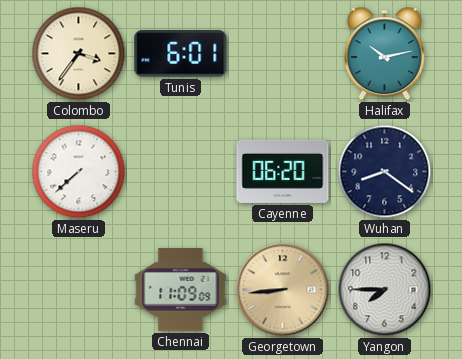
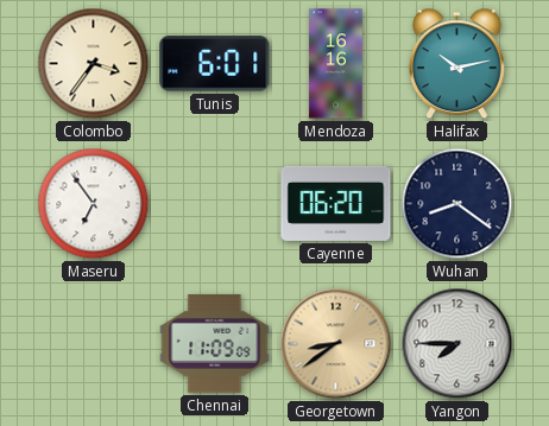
Mendoza: none -> 16:16 (336, 64)
Maseru: 7:38 -> 6:54 (94, 204)
Georgetown: 8:44 -> 8:39 (336, 344)
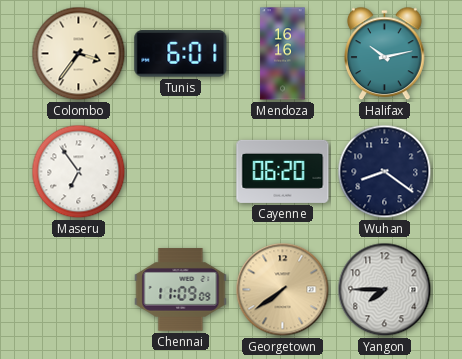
Georgetown: 8:39 -> 7:39 (283, 290)
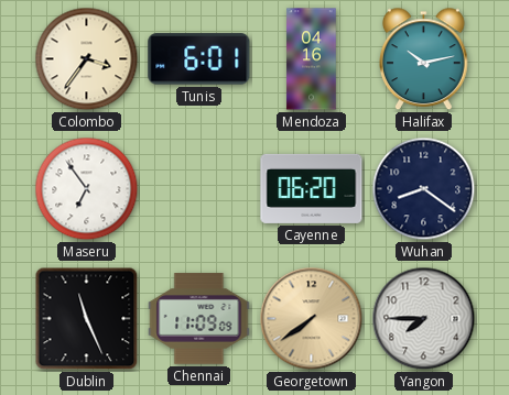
Mendoza: 16:16 -> 04:16 (312, 59)
Dublin: none -> 11:26 (87, 319)
